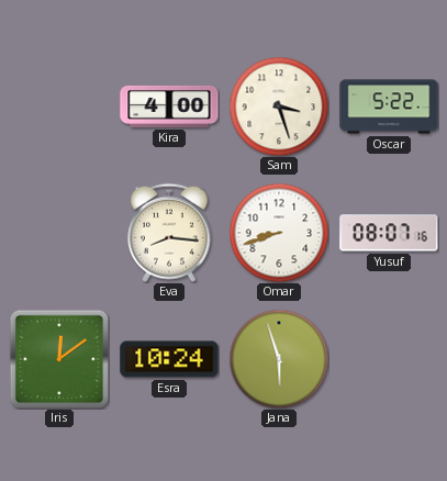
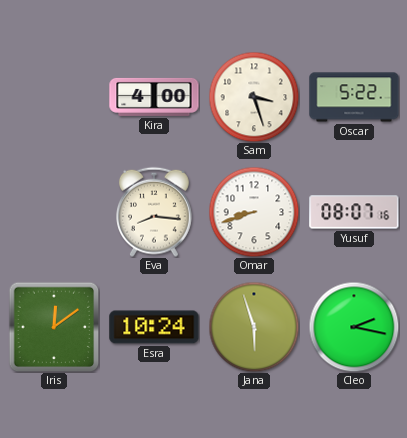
Cleo: none -> 2:17 (354, 327)
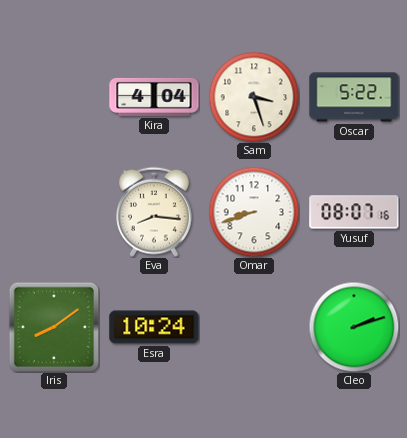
Kira: 4:00 -> 4:04 (154, 97)
Iris: 12:09 -> 8:09 (54, 327)
Jana: 5:57 -> none (254, 327)
Cleo: 2:17 -> 2:12 (354, 327)
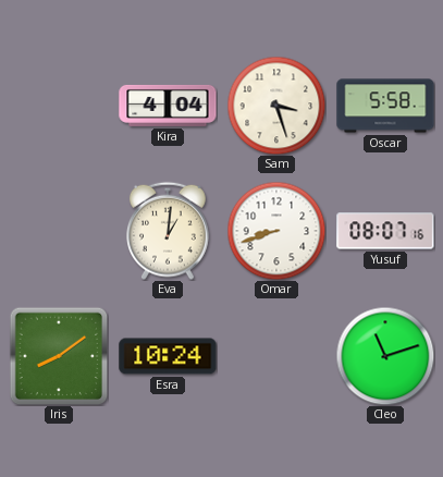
Oscar: 5:22 -> 5:58 (385, 106)
Eva: 8:16 -> 1:01 (169, 231)
Cleo: 2:12 -> 11:12 (385, 356)
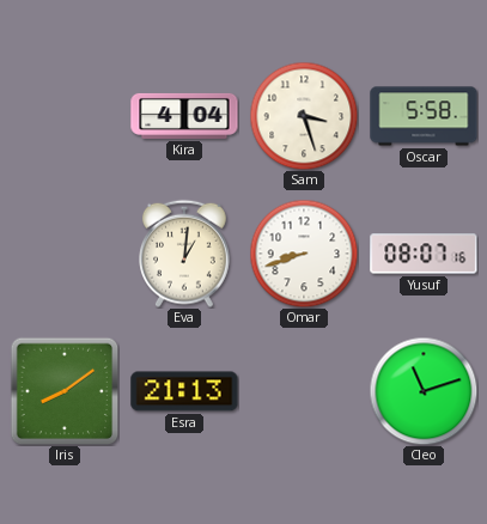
Esra: 10:24 -> 21:13 (184, 391)
